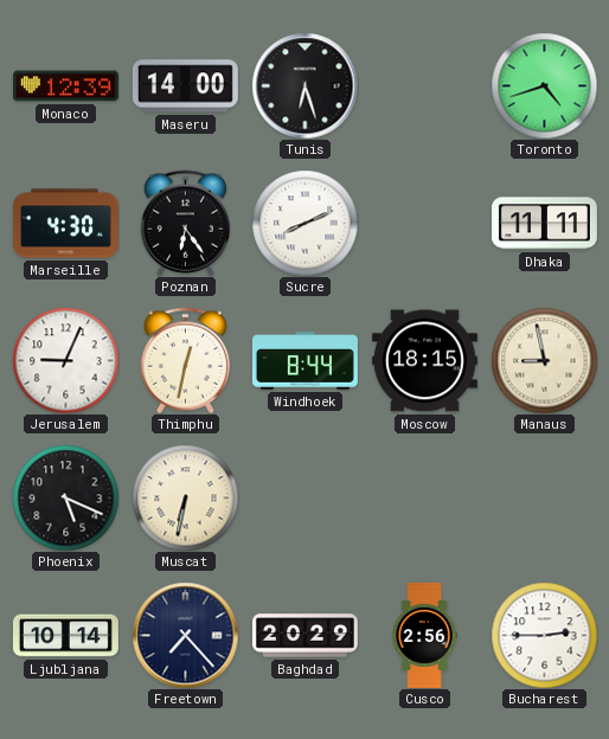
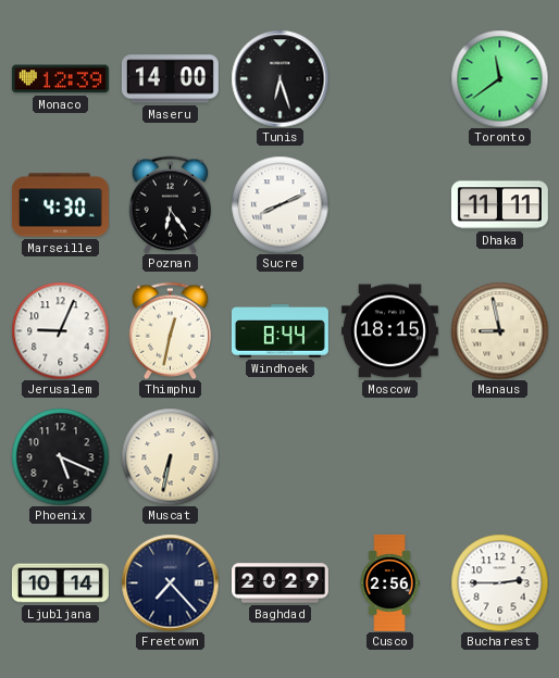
Toronto: 4:42 -> 11:39 (499, 78)
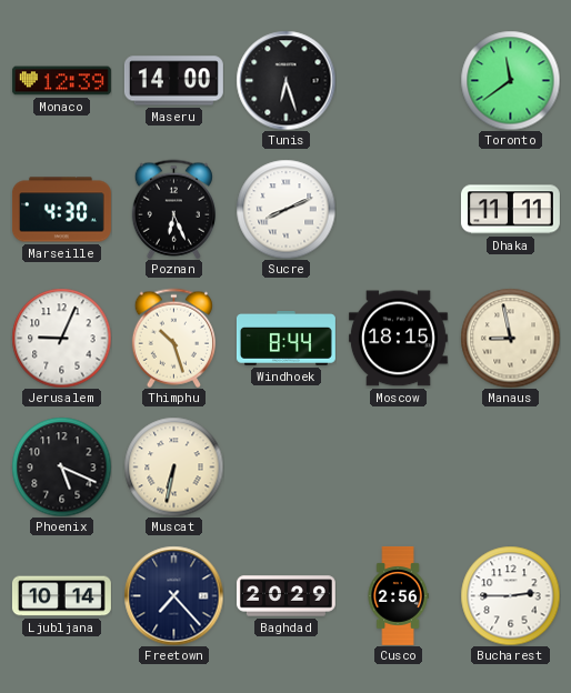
Poznan: 6:24 -> 6:26 (173, 209)
Thimphu: 12:32 -> 10:27 (173, 338)
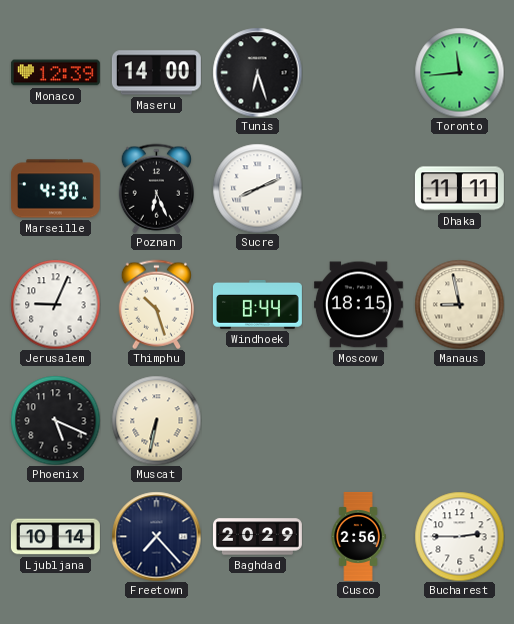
Toronto: 11:39 -> 11:44 (459, 72)
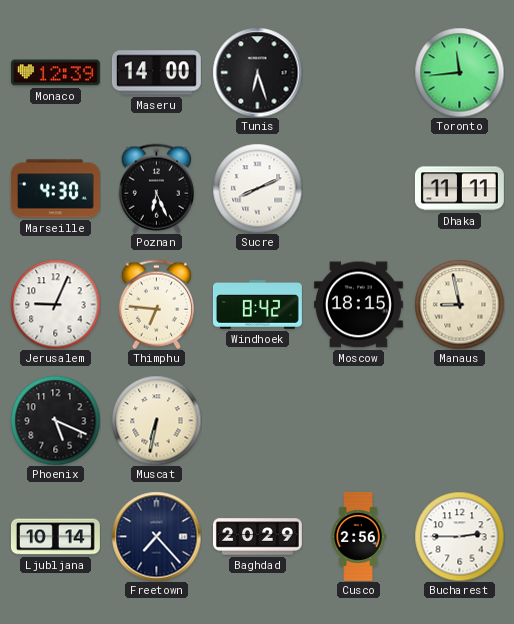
Thimphu: 10:27 -> 6:46 (156, 304)
Windhoek: 8:44 -> 8:42 (257, 305)
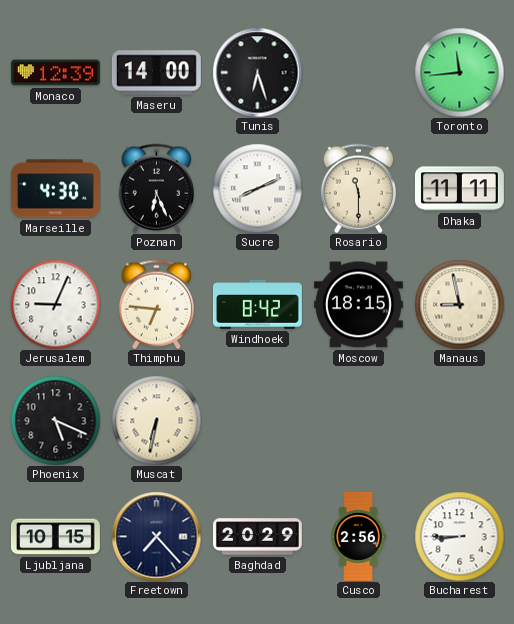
Rosario: none -> 11:30 (358, 188)
Ljubljana: 10:14 -> 10:15 (55, 537)
Bucharest: 2:45 -> 8:45 (459, 536)
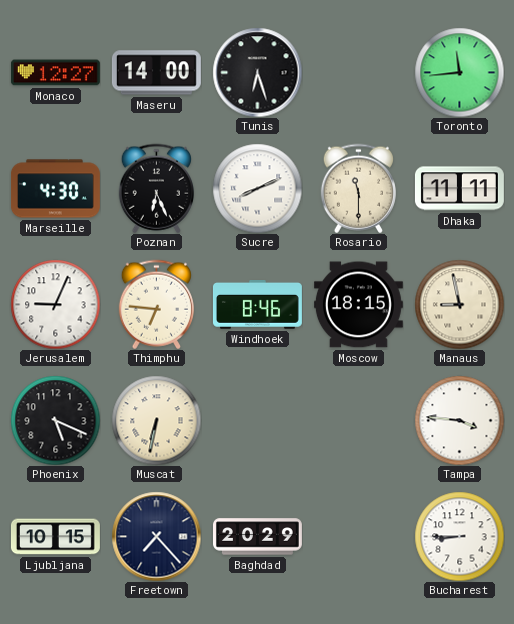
Monaco: 12:39 -> 12:27 (55, 73)
Windhoek: 8:42 -> 8:46 (257, 305)
Tampa: none -> 3:46 (459, 420)
Cusco: 2:56 -> none (358, 536)
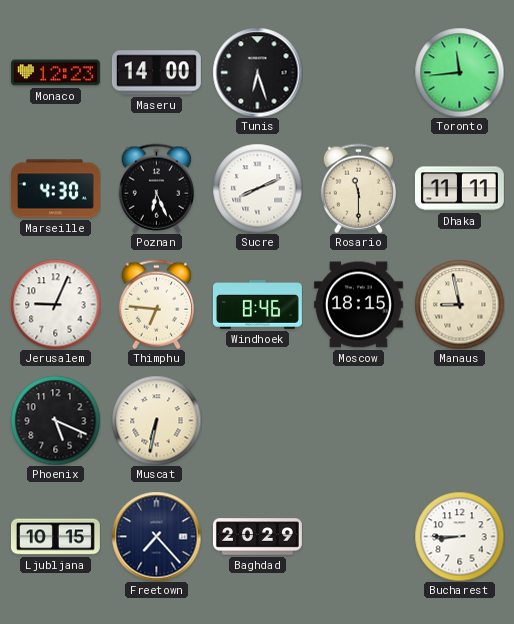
Monaco: 12:27 -> 12:23 (55, 73)
Tampa: 3:46 -> none (459, 420)
